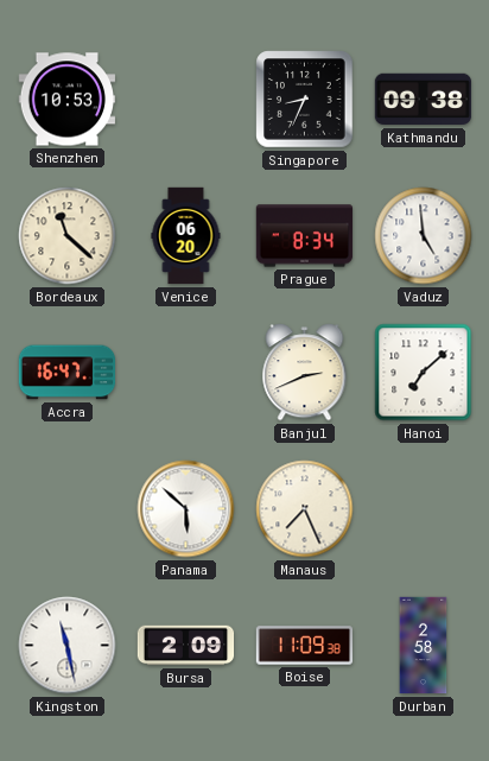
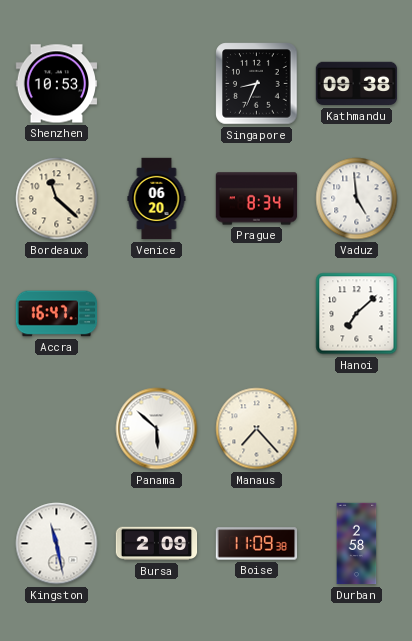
Banjul: 2:41 -> none (305, 373)
Manaus: 7:26 -> 7:23 (257, 429)
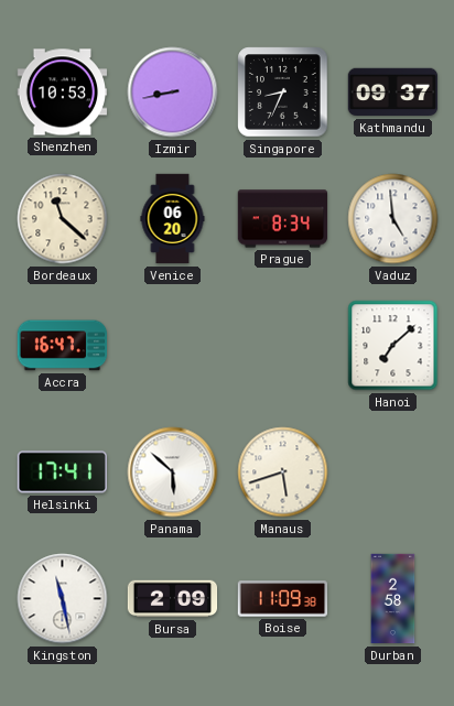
Izmir: none -> 8:43 (173, 93)
Kathmandu: 09:38 -> 09:37 (393, 93)
Helsinki: none -> 17:41 (62, 473)
Manaus: 7:23 -> 5:42 (283, 473)
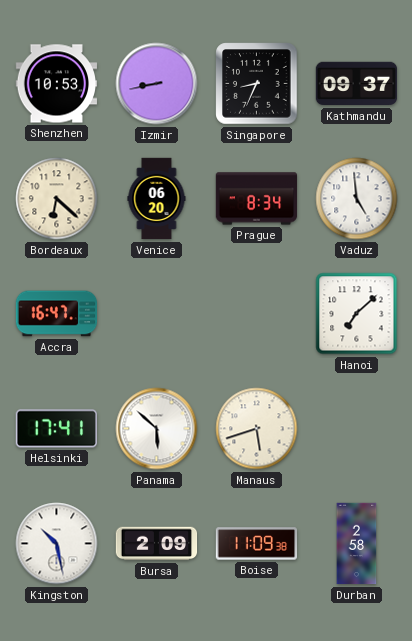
Bordeaux: 11:22 -> 6:22 (57, 199)
Kingston: 11:28 -> 10:28 (57, 544)
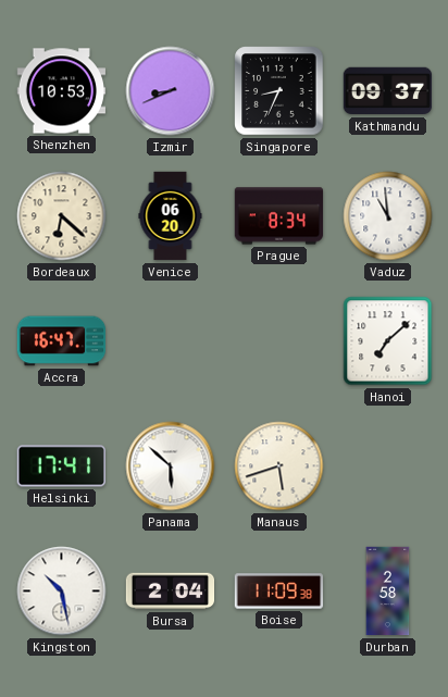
Izmir: 8:43 -> 8:41 (171, 91)
Vaduz: 4:59 -> 10:59 (388, 216)
Bursa: 2:09 -> 2:04 (171, 592)
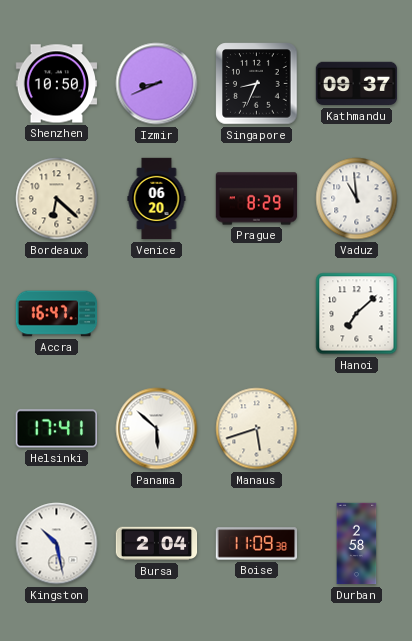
Shenzhen: 10:53 -> 10:50 (57, 84)
Prague: 8:34 -> 8:29 (257, 199)
